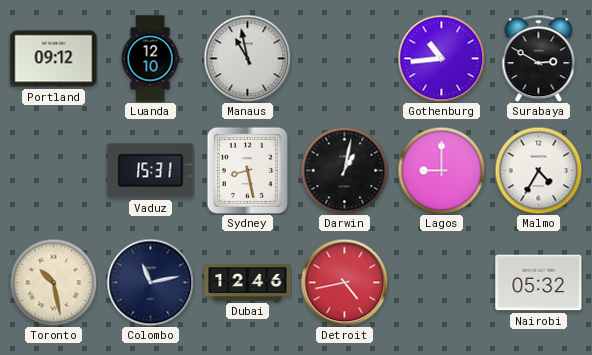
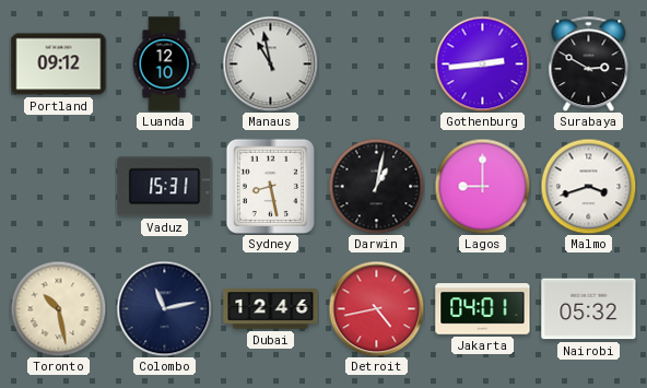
Gothenburg: 10:44 -> 2:44 (482, 63)
Malmo: 4:35 -> 3:42 (588, 186)
Jakarta: none -> 04:01 (483, 309)
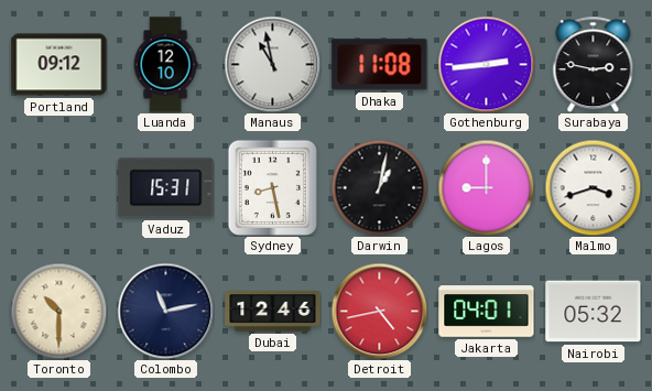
Dhaka: none -> 11:08 (380, 65)
Surabaya: 2:50 -> 2:47 (594, 64)
Toronto: 10:28 -> 10:30 (58, 311)
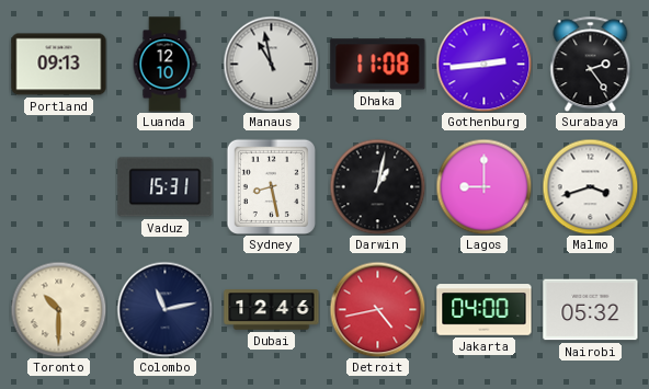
Portland: 09:12 -> 09:13 (59, 65)
Surabaya: 2:47 -> 2:24 (591, 64)
Jakarta: 04:01 -> 04:00 (485, 310)
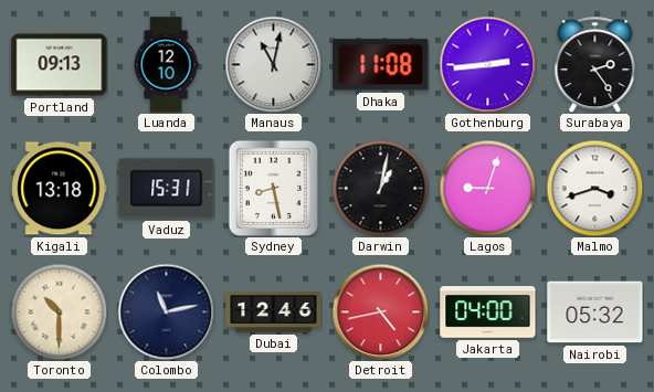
Manaus: 10:58 -> 11:02 (273, 64)
Kigali: none -> 13:18 (60, 189)
Lagos: 9:00 -> 9:03 (487, 188)
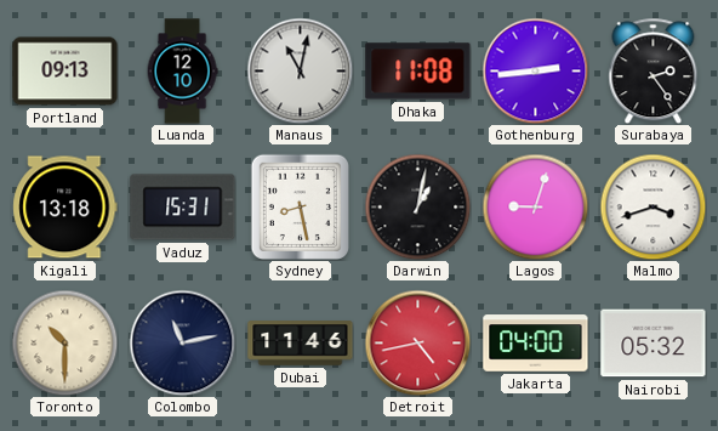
Dubai: 12:46 -> 11:46 (301, 344)
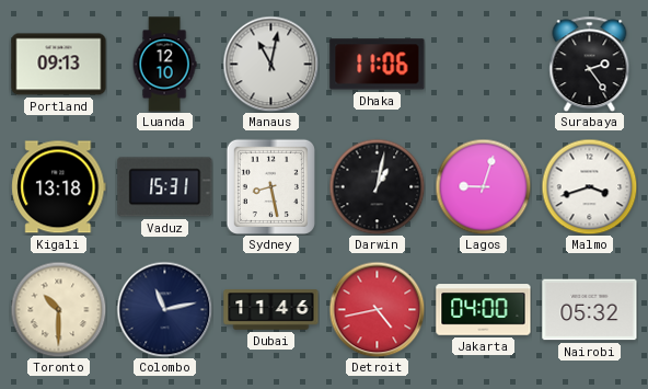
Dhaka: 11:08 -> 11:06 (378, 65)
Gothenburg: 2:44 -> none (535, 70)
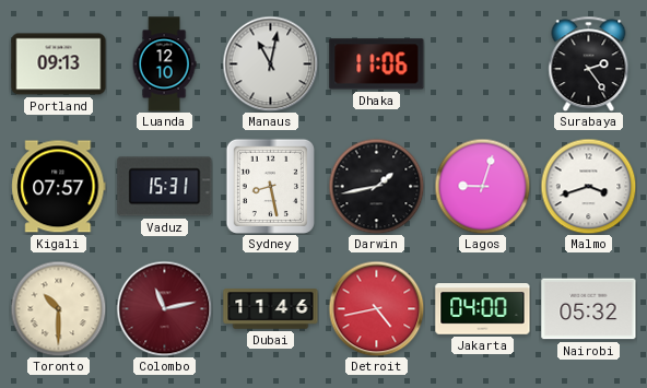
Kigali: 13:18 -> 07:57 (59, 187)
Darwin: 1:02 -> 1:43 (376, 186)
Colombo dial: navy -> burgundy (164, 308)
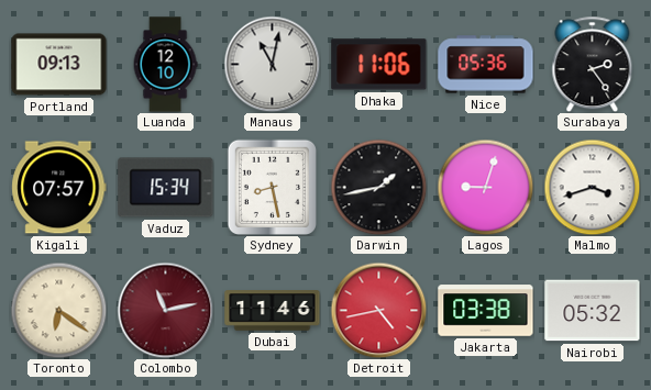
Nice: none -> 05:36 (486, 65)
Vaduz: 15:31 -> 15:34 (166, 188)
Toronto: 10:30 -> 6:21 (58, 310)
Jakarta: 04:00 -> 03:38 (486, 311)
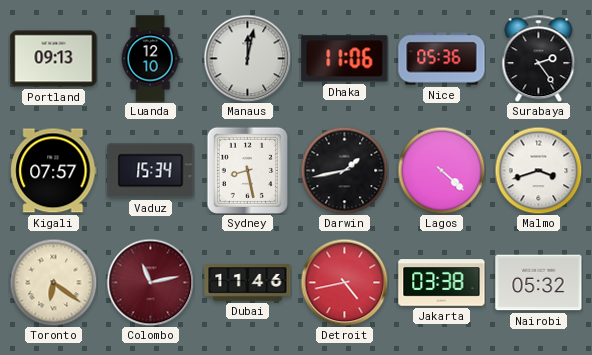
Manaus: 11:02 -> 12:02 (247, 58)
Lagos: 9:03 -> 4:22 (441, 170)
